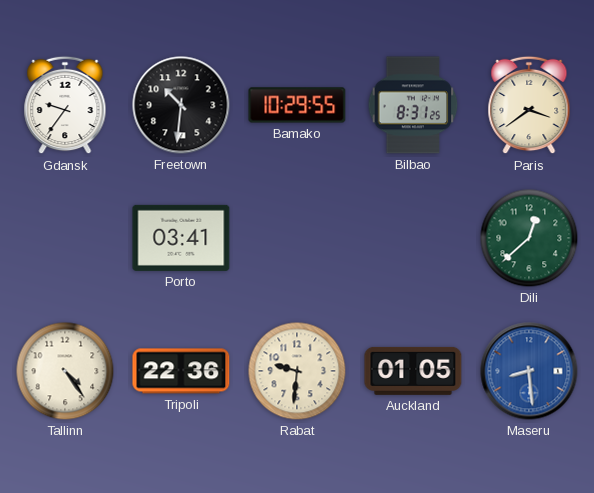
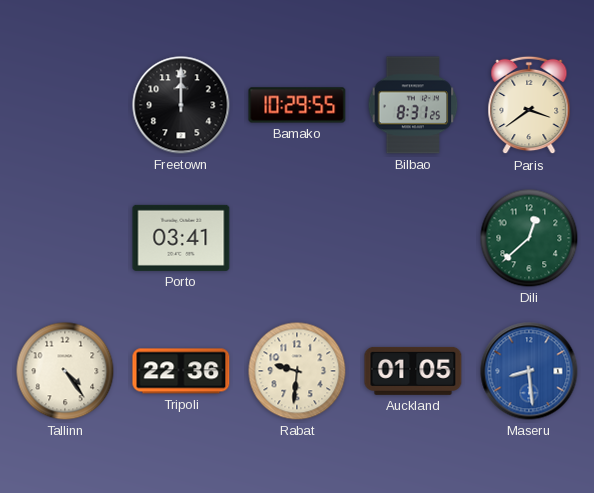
Gdansk: 9:36 -> none (65, 105)
Freetown: 10:31 -> 12:00 (181, 105)
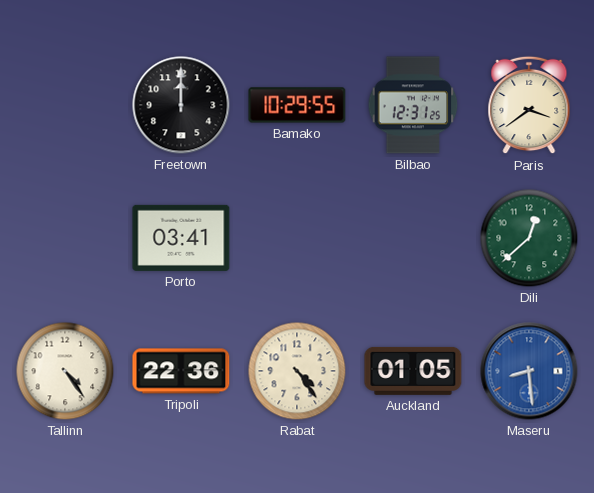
Bilbao: 8:31 -> 12:31 (413, 105)
Rabat: 9:31 -> 4:24 (297, 371)
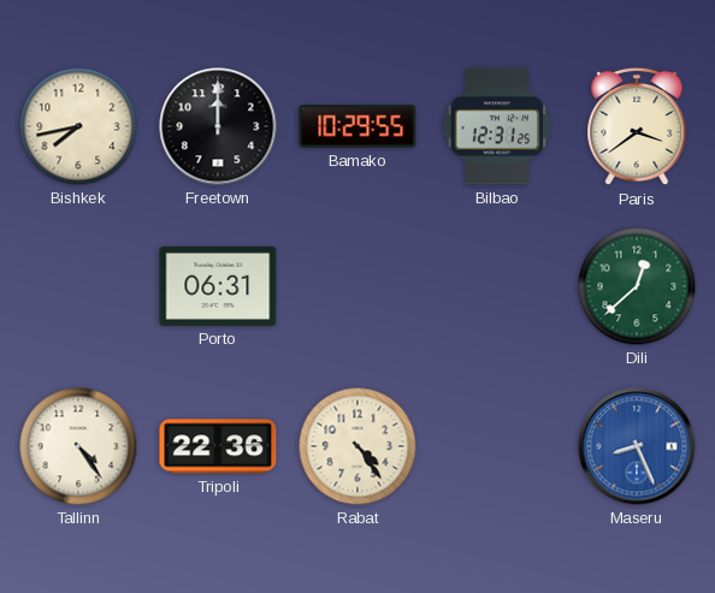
Bishkek: none -> 7:43 (78, 126)
Porto: 03:41 -> 06:31 (218, 286)
Auckland: 01:05 -> none (413, 371)
Maseru: 8:29 -> 8:26 (637, 446)
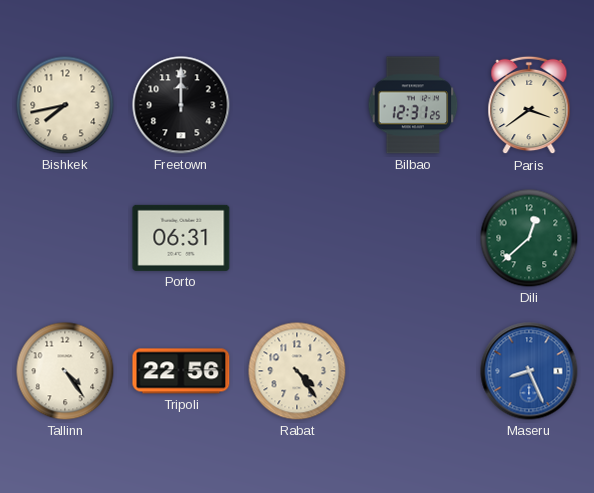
Bamako: 10:29 -> none (357, 126)
Tripoli: 22:36 -> 22:56 (181, 371)
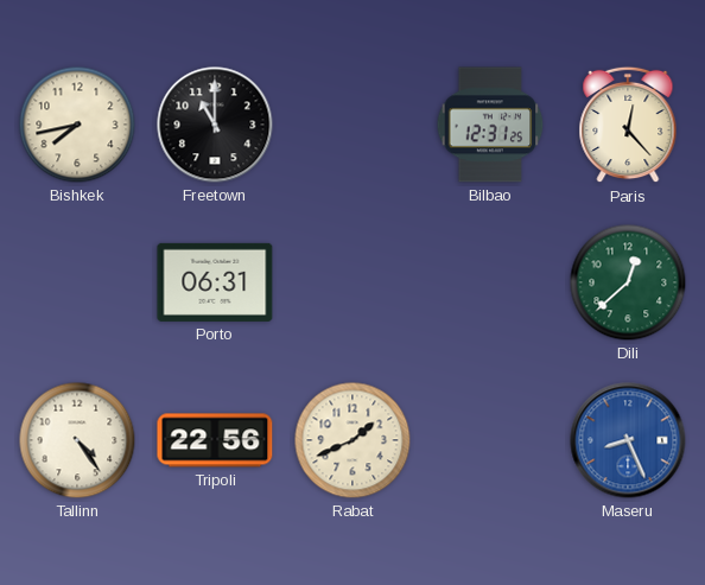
Freetown: 12:00 -> 11:00 (215, 125)
Paris: 3:39 -> 12:23 (628, 125)
Rabat: 4:24 -> 1:41 (352, 440)
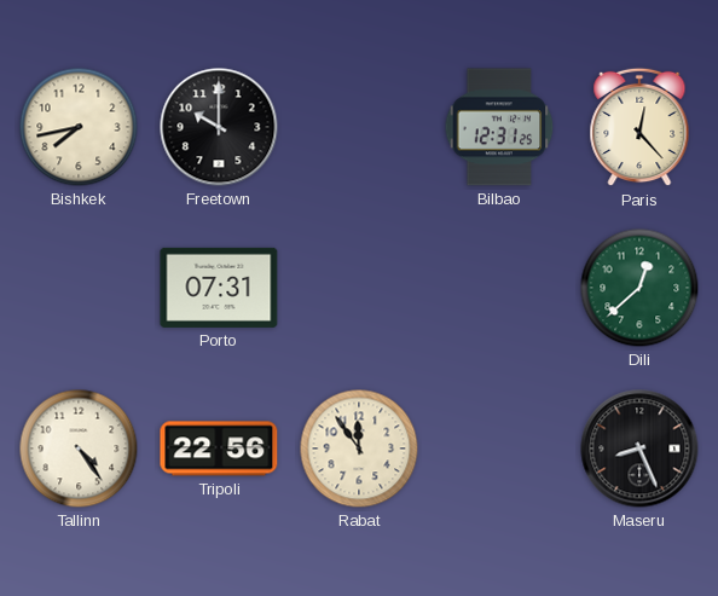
Freetown: 11:00 -> 10:00 (219, 127)
Porto: 06:31 -> 07:31 (219, 288)
Rabat: 1:41 -> 11:54 (359, 449)
Maseru dial: blue -> black (639, 449)
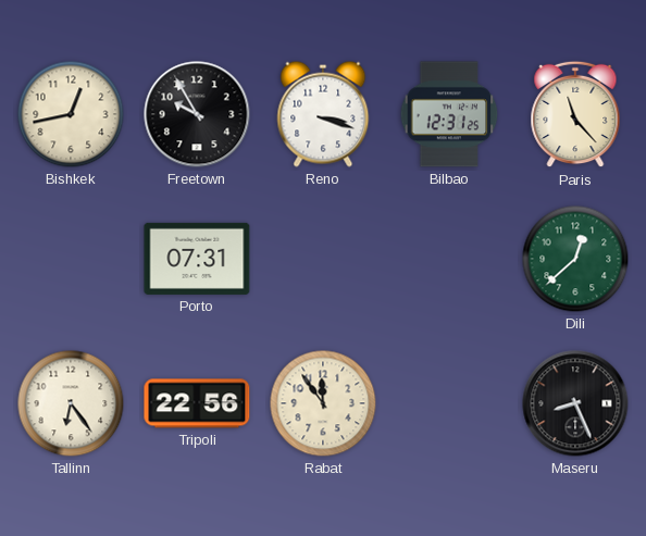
Bishkek: 7:43 -> 12:43 (71, 114)
Freetown: 10:00 -> 9:55 (197, 114)
Reno: none -> 3:18 (323, 114)
Paris: 12:23 -> 11:23 (575, 114)
Tallinn: 4:24 -> 6:24 (71, 403)
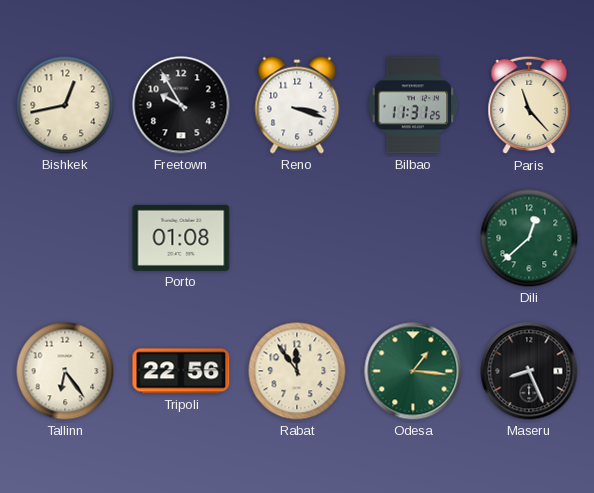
Bilbao: 12:31 -> 11:31 (413, 105)
Porto: 07:31 -> 01:08 (181, 238)
Odesa: none -> 1:16 (413, 371)
